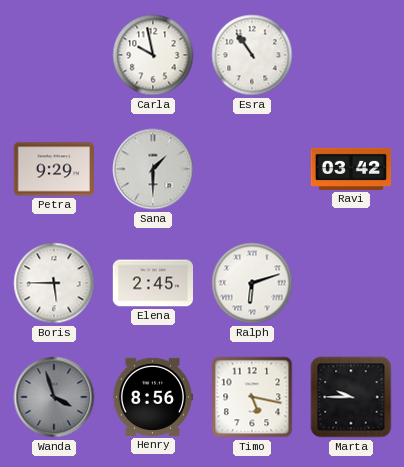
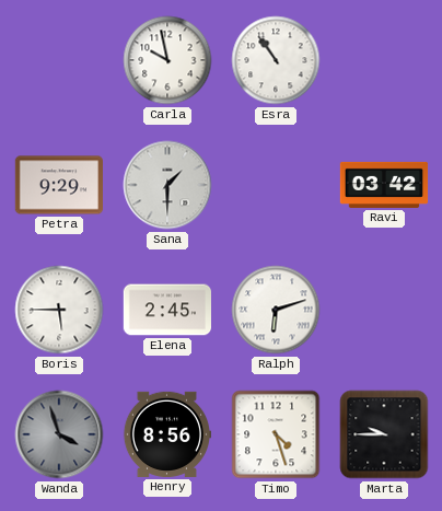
Timo: 5:17 -> 4:27 (276, 434)
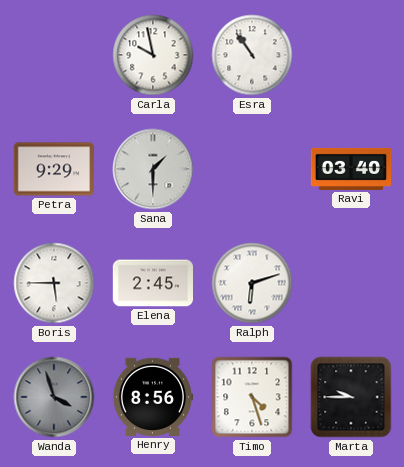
Ravi: 03:42 -> 03:40 (351, 169)
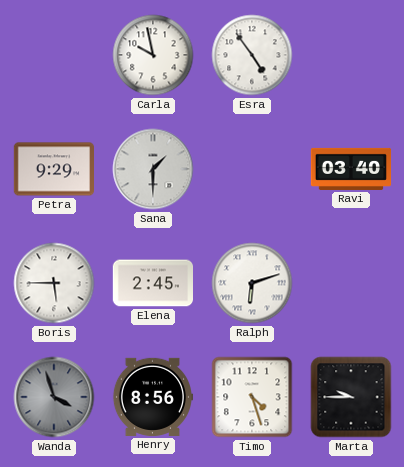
Esra: 10:54 -> 4:54 (252, 55)
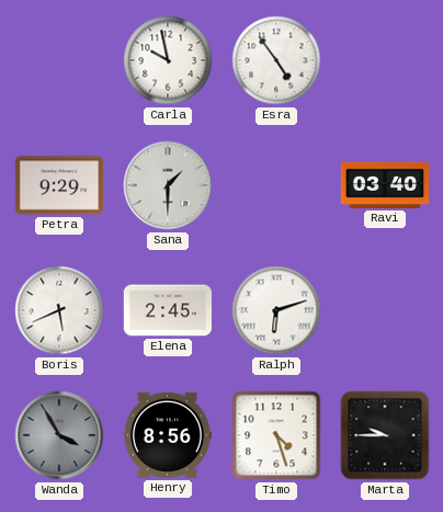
Boris: 5:45 -> 5:41 (59, 310)
Wanda: 3:57 -> 3:55 (59, 435)
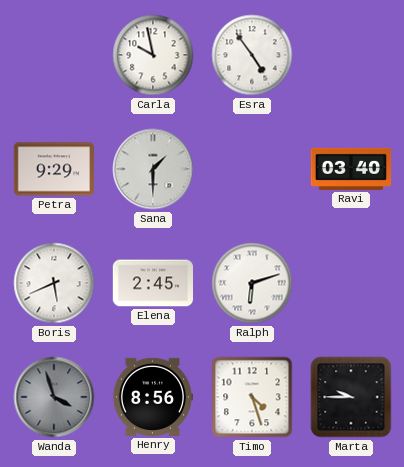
Wanda: 3:55 -> 3:57 (54, 397)
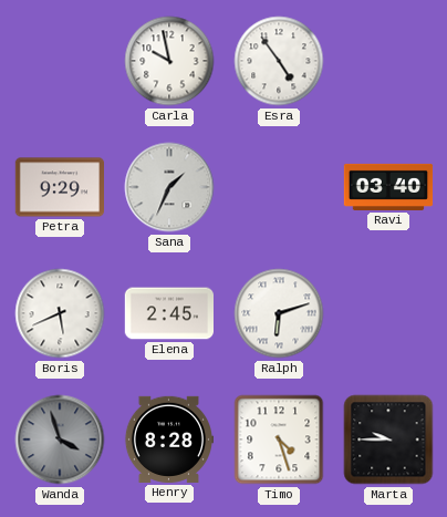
Sana: 1:30 -> 1:34 (169, 187)
Henry: 8:56 -> 8:28 (168, 440)
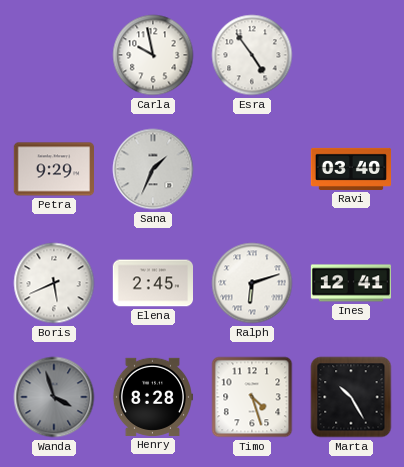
Ines: none -> 12:41 (350, 283)
Marta: 9:45 -> 10:25 (351, 397)
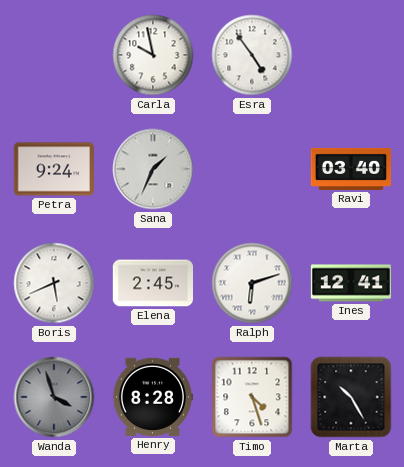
Petra: 9:29 -> 9:24 (53, 169)
